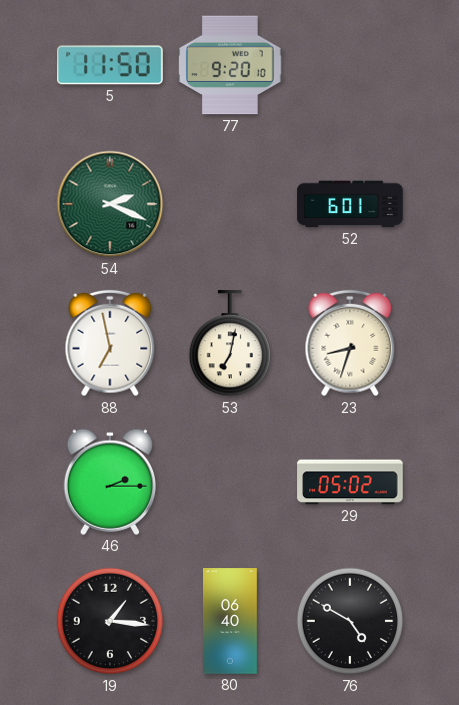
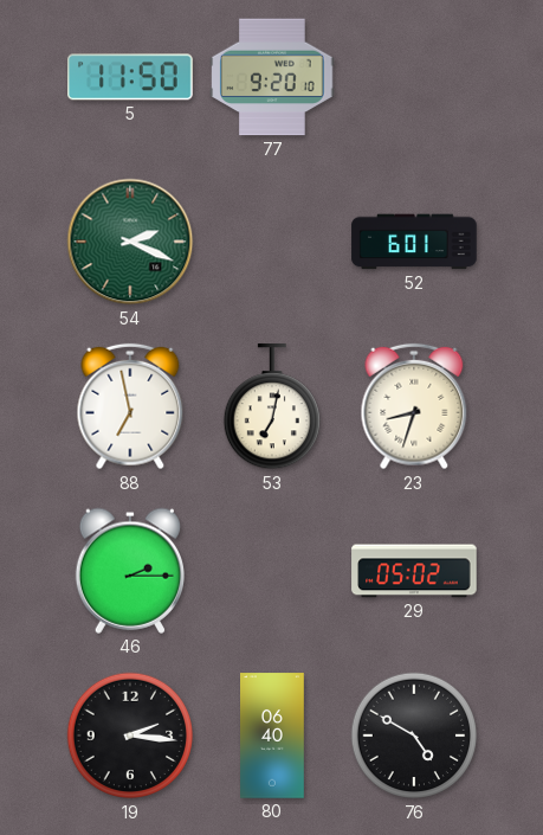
19: 1:16 -> 2:16 (130, 736)
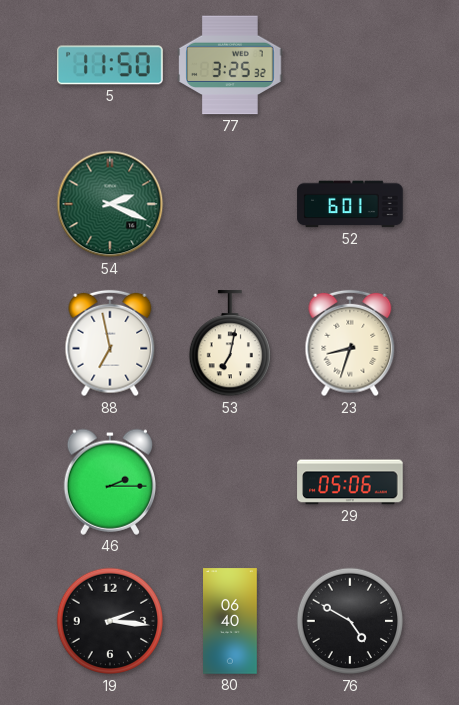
77: 9:20 -> 3:25 (230, 65)
29: 05:02 -> 05:06 (350, 482)
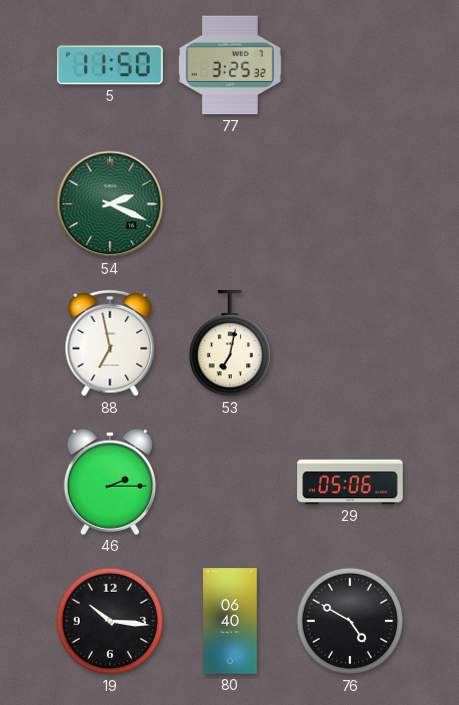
52: 6:01 -> none (350, 204)
23: 8:33 -> none (350, 343)
19: 2:16 -> 10:16 (110, 621)
